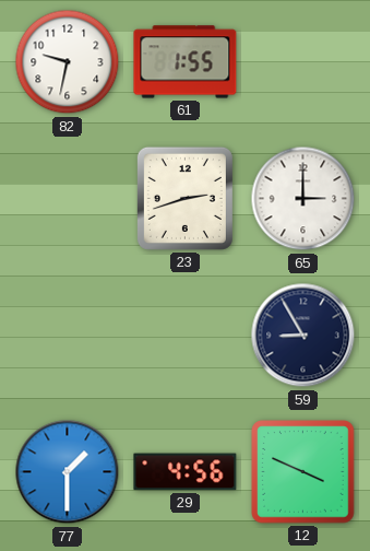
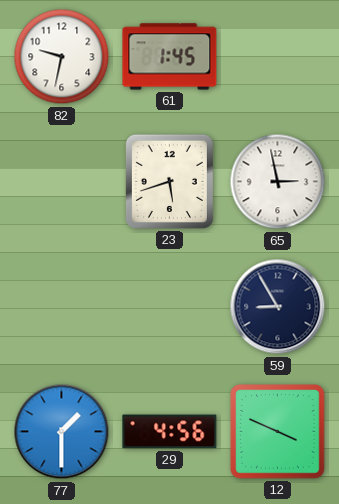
61: 1:55 -> 1:45 (170, 57)
23: 2:42 -> 5:42 (169, 181)
65: 3:00 -> 2:58 (278, 182)
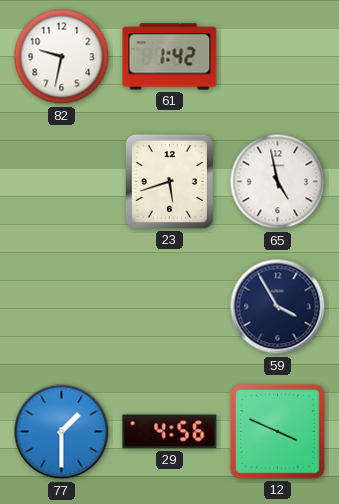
61: 1:45 -> 1:42 (170, 57)
65: 2:58 -> 4:58 (278, 182)
59: 8:55 -> 3:55 (278, 307)
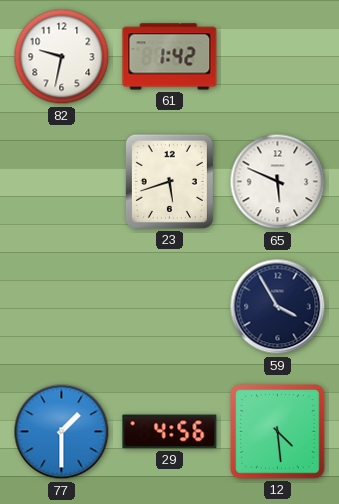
65: 4:58 -> 5:49 (278, 182)
12: 3:49 -> 4:29 (278, 432)
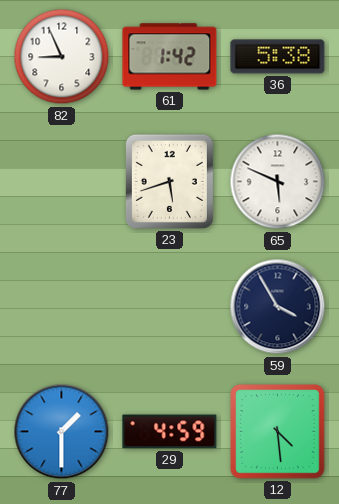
82: 9:32 -> 8:56 (62, 57)
36: none -> 5:38 (278, 57)
29: 4:56 -> 4:59 (170, 432)
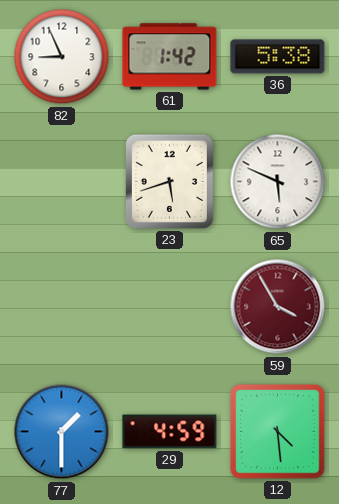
59 dial: navy -> burgundy (278, 307)
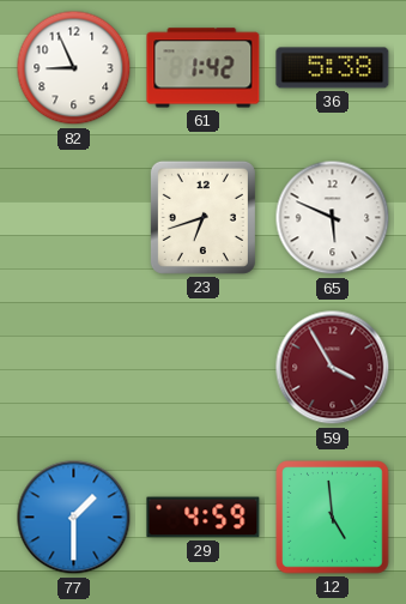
23: 5:42 -> 6:42 (202, 217)
12: 4:29 -> 4:59 (333, 518)
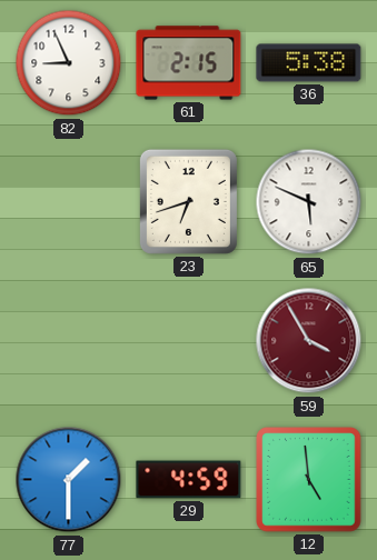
61: 1:42 -> 2:15 (189, 63)
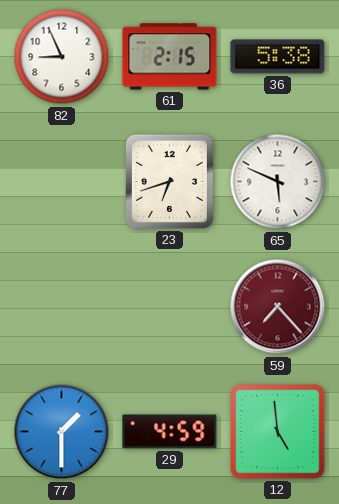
59: 3:55 -> 7:23 (278, 307)
